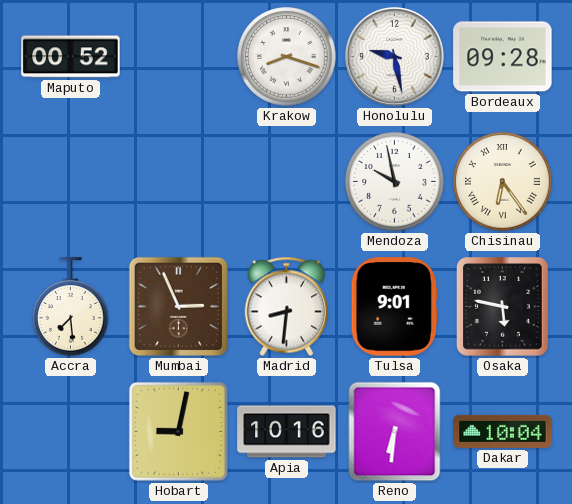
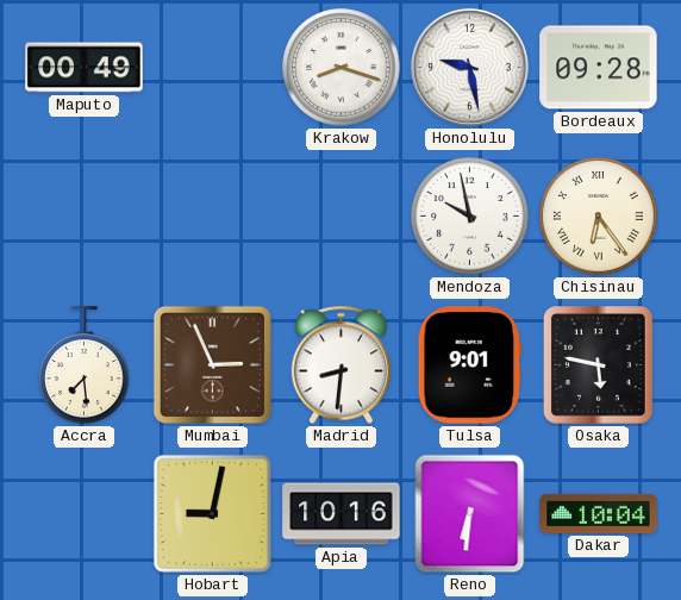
Maputo: 00:52 -> 00:49 (85, 68)
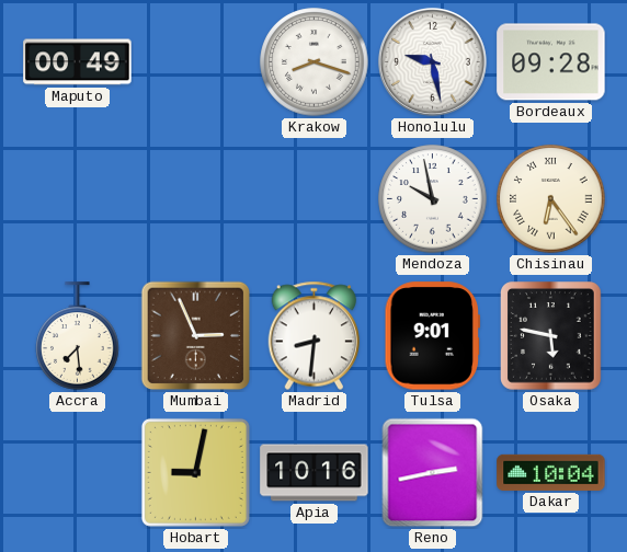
Reno: 6:31 -> 2:43 (433, 473)
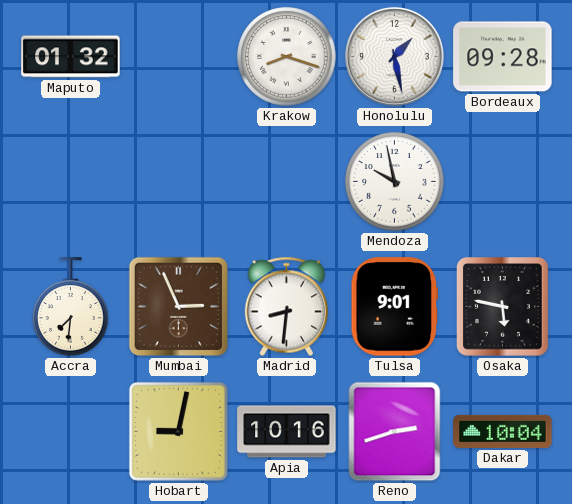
Maputo: 00:49 -> 01:32 (71, 57)
Honolulu: 9:28 -> 1:28 (394, 56)
Chisinau: 6:24 -> none (551, 199)
Accra: 7:29 -> 7:31 (71, 307)
Reno: 2:43 -> 2:42 (395, 432)
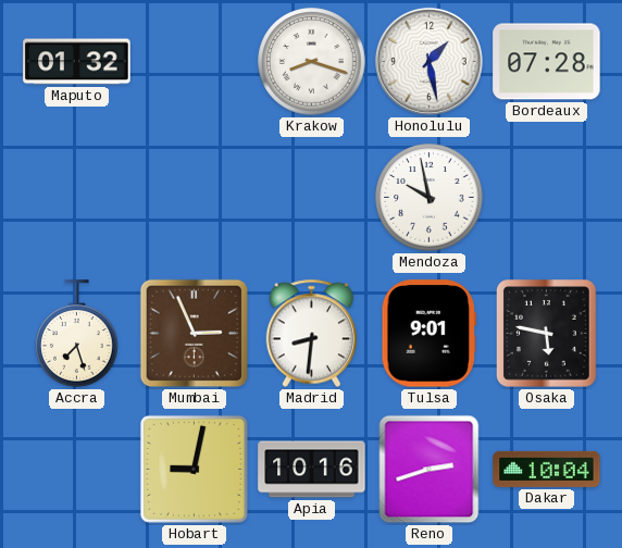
Bordeaux: 09:28 -> 07:28 (547, 62)
Accra: 7:31 -> 7:27 (77, 334)
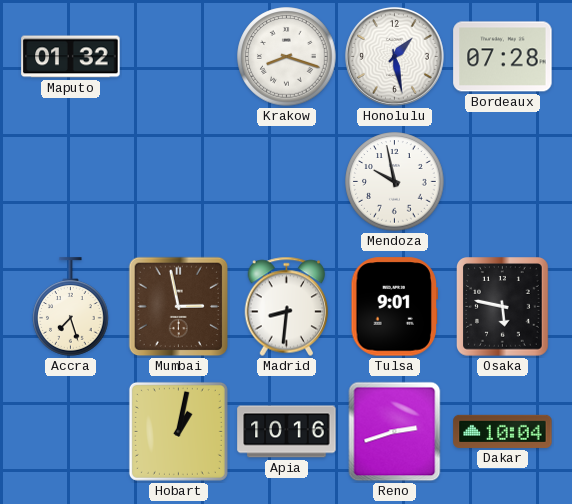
Mumbai: 2:56 -> 2:58 (179, 307)
Hobart: 9:02 -> 1:02 (178, 431)
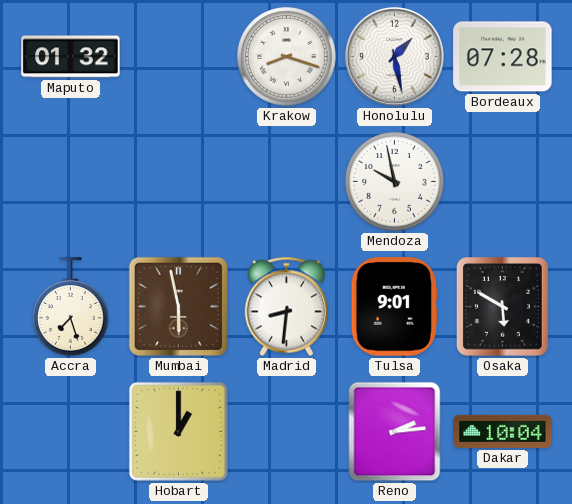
Mumbai: 2:58 -> 5:58 (179, 307)
Osaka: 5:47 -> 5:50 (503, 307)
Hobart: 1:02 -> 1:00 (178, 431)
Apia: 10:16 -> none (287, 432)
Reno: 2:42 -> 2:14 (395, 432)
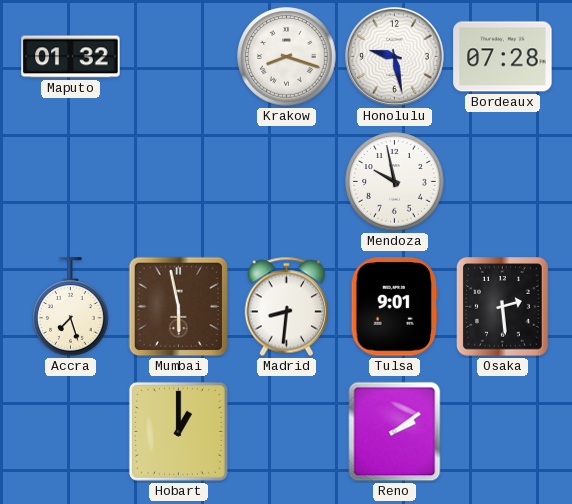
Honolulu: 1:28 -> 9:28 (394, 56)
Osaka: 5:50 -> 2:29 (503, 307)
Reno: 2:14 -> 2:09 (395, 432)
Dakar: 10:04 -> none (503, 431)
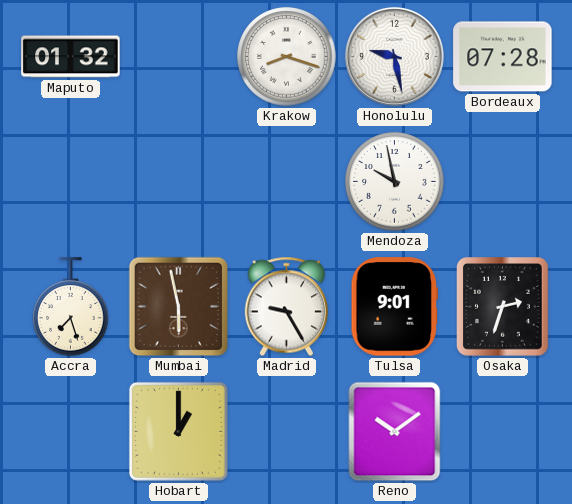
Madrid: 8:31 -> 9:25 (287, 307)
Osaka: 2:29 -> 2:33 (503, 307)
Reno: 2:09 -> 10:09 (395, 432)
